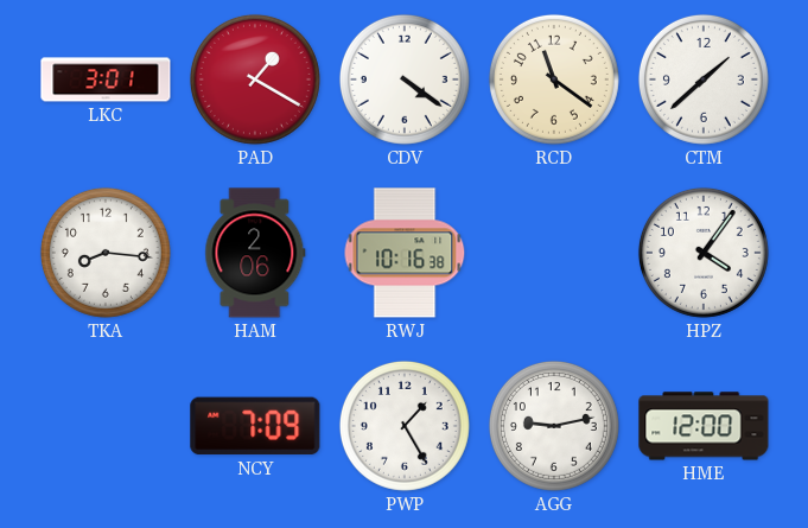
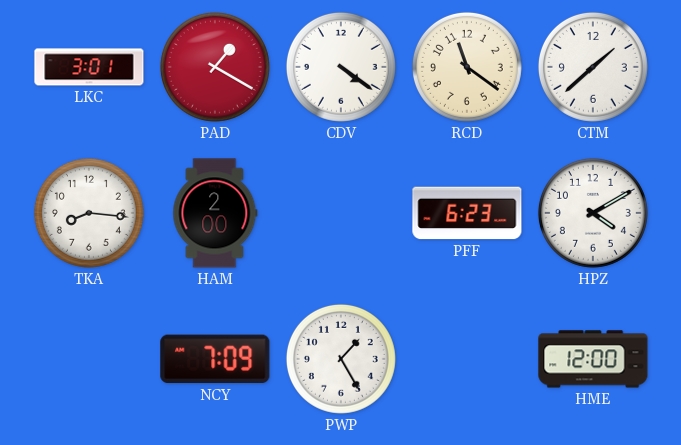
HAM: 2:06 -> 2:00 (215, 213)
RWJ: 10:16 -> none (405, 253)
PFF: none -> 6:23 (467, 213)
HPZ: 4:06 -> 4:10 (593, 213)
AGG: 9:13 -> none (554, 426)
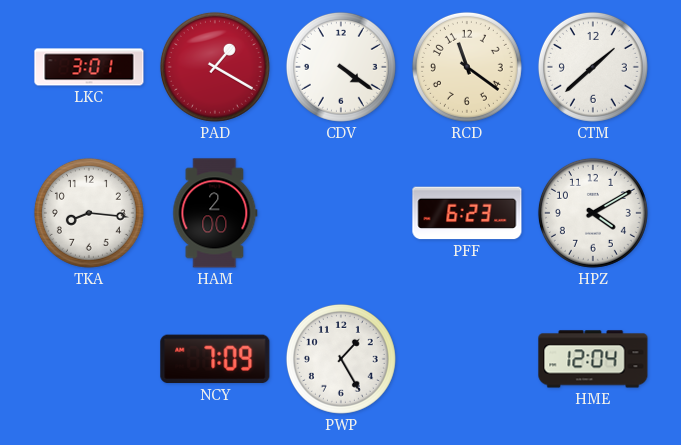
HME: 12:00 -> 12:04 (593, 359)
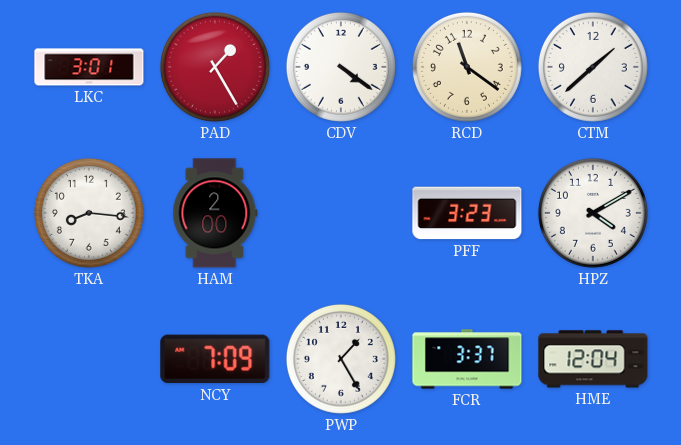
PAD: 1:20 -> 1:25 (215, 67)
PFF: 6:23 -> 3:23 (467, 213)
FCR: none -> 3:37 (467, 359)
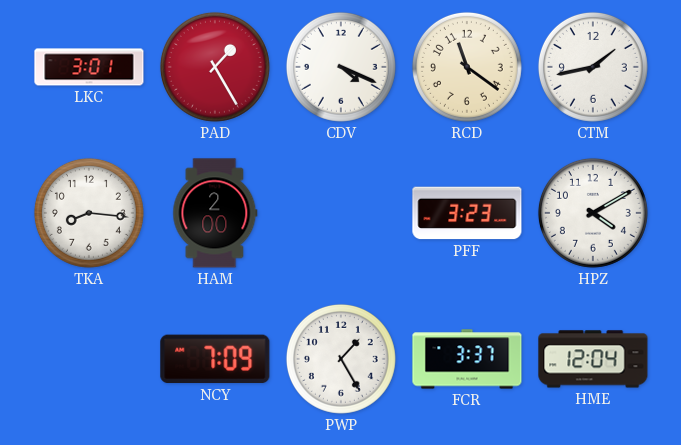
CDV: 4:21 -> 4:19 (341, 67)
CTM: 1:38 -> 1:43 (593, 67)
